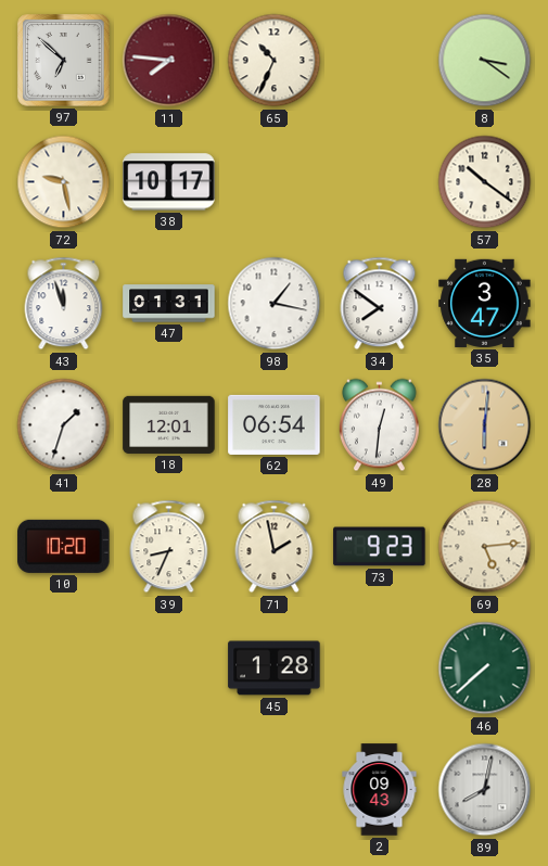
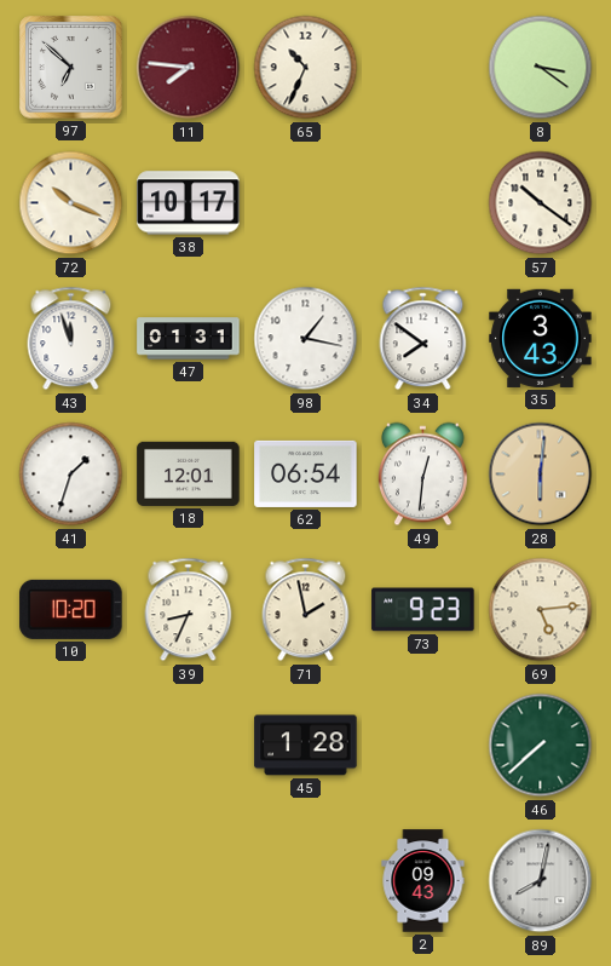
72: 9:28 -> 10:19 (71, 203)
35: 3:47 -> 3:43 (541, 338)
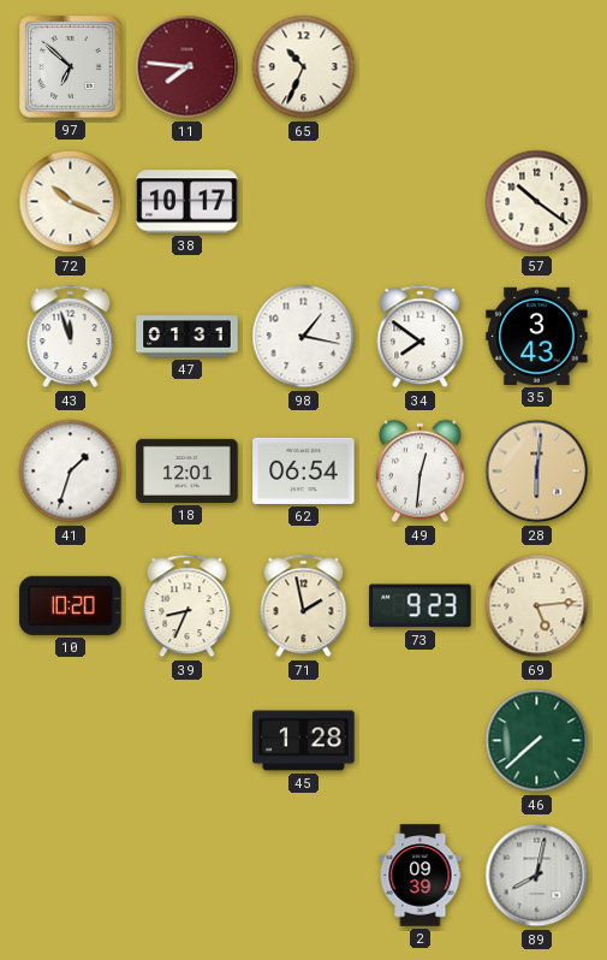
8: 3:21 -> none (541, 68)
2: 09:43 -> 09:39 (421, 876)
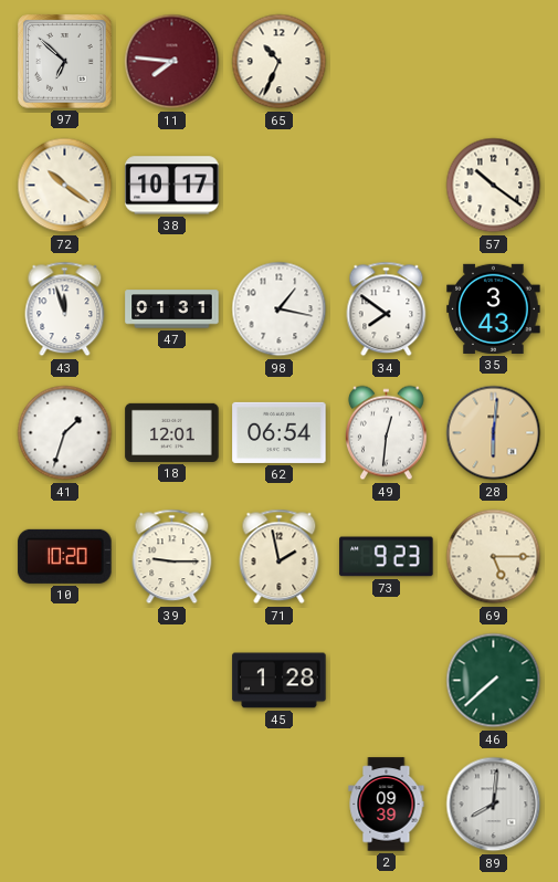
72: 10:19 -> 10:21 (65, 186)
39: 8:34 -> 9:15 (172, 557)
69: 5:14 -> 5:15 (494, 557)
89: 8:02 -> 8:01 (494, 805)
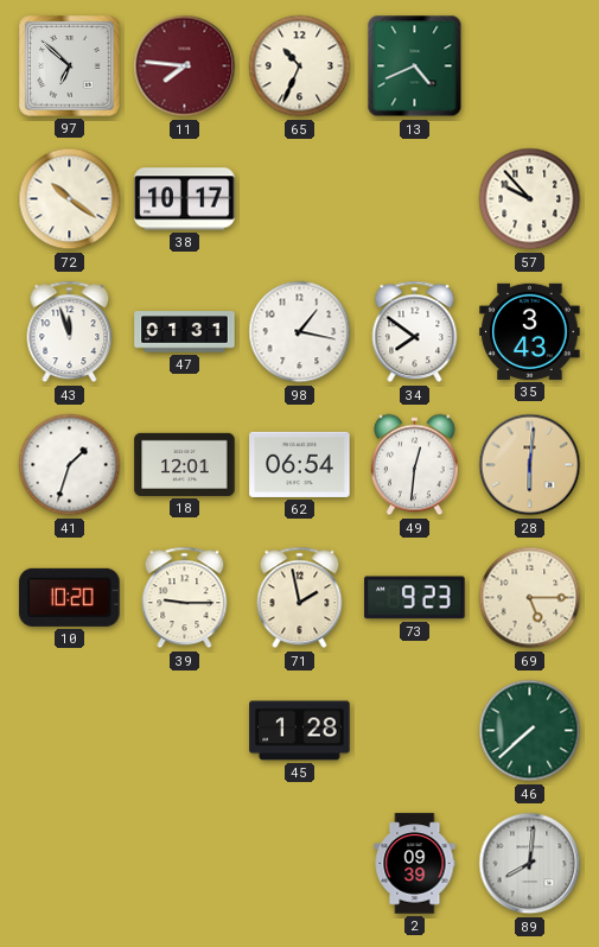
13: none -> 4:41 (415, 66)
57: 10:21 -> 9:53 (530, 199)
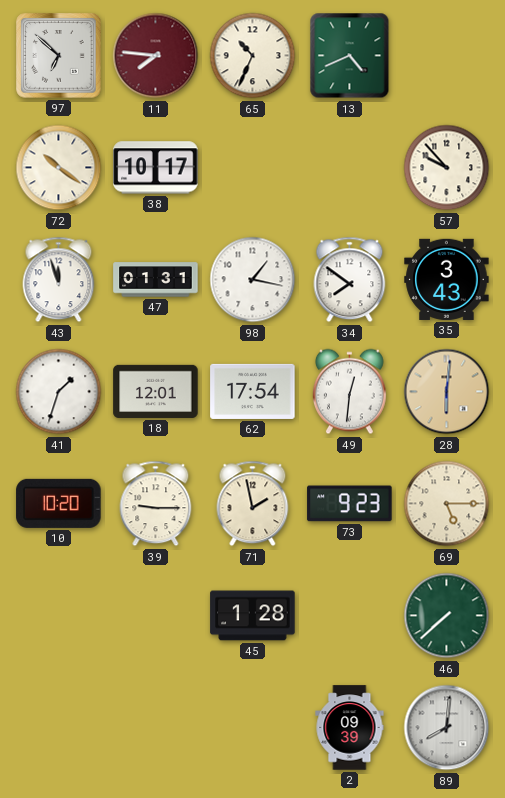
62: 06:54 -> 17:54 (253, 391)
